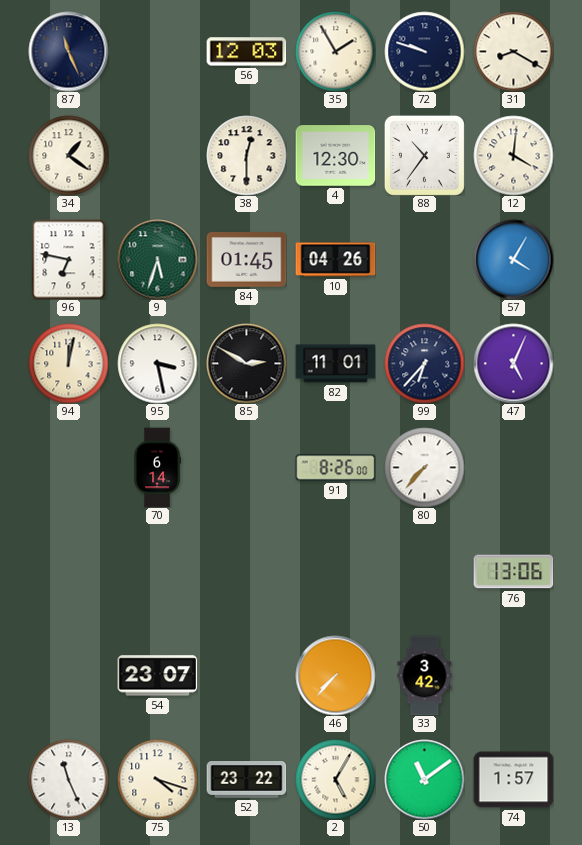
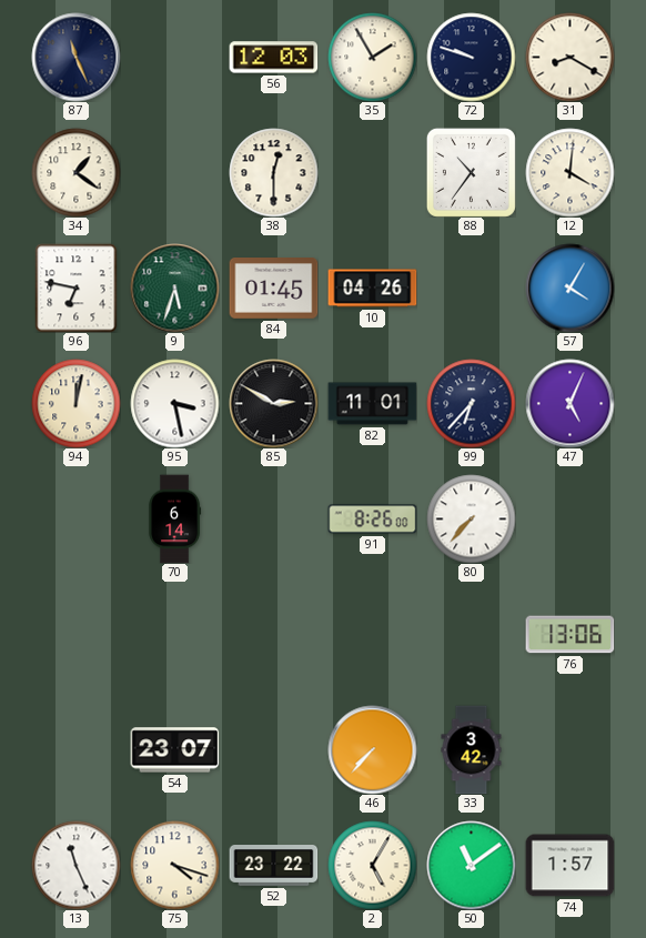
4: 12:30 -> none (335, 156)
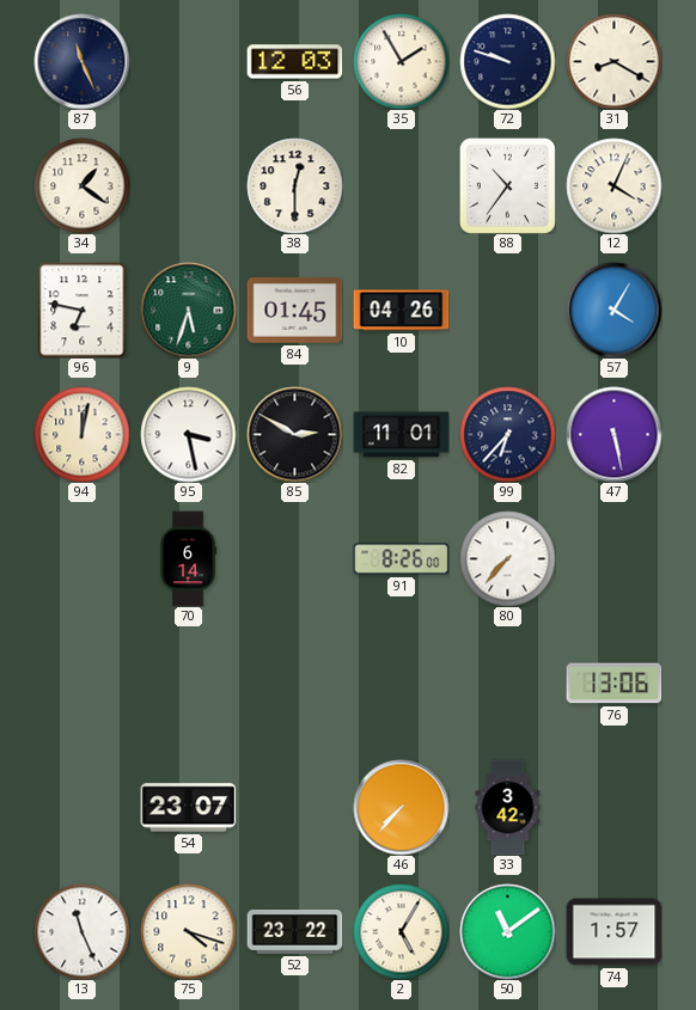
12: 4:01 -> 4:04 (613, 185)
47: 5:04 -> 5:28 (613, 434)
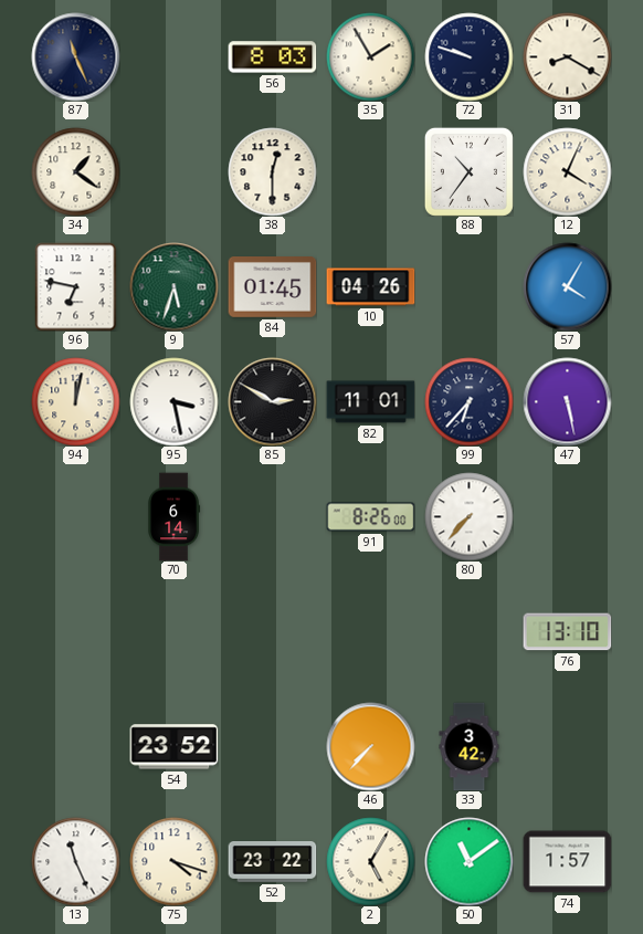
56: 12:03 -> 8:03 (272, 57)
76: 13:06 -> 13:10 (567, 632)
54: 23:07 -> 23:52 (173, 747)
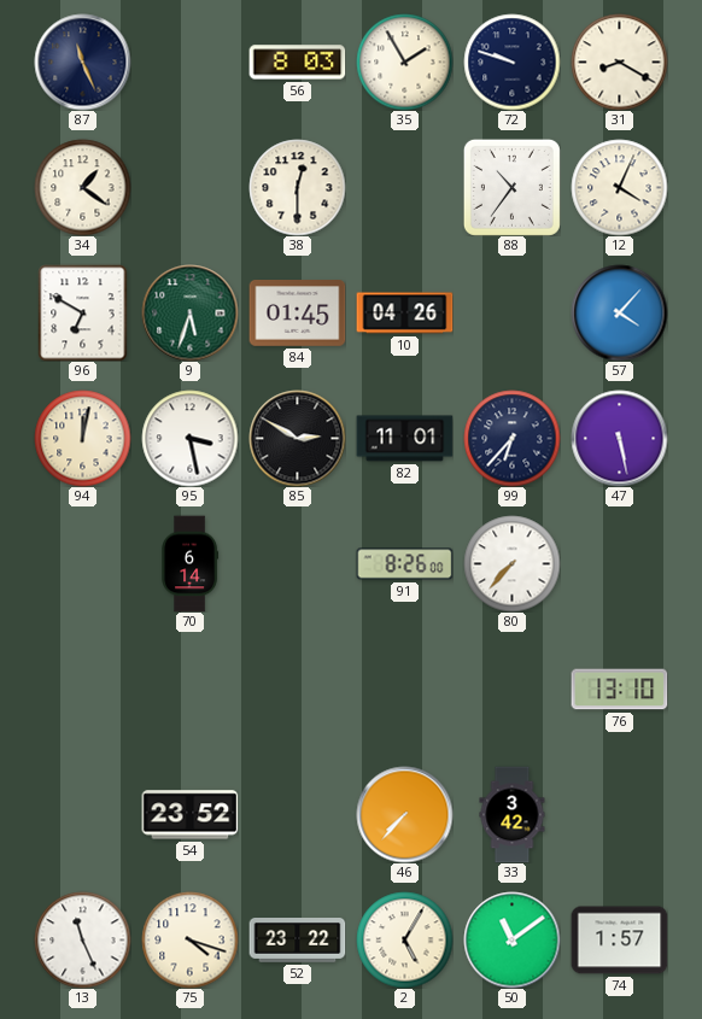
96: 6:47 -> 6:50 (83, 312)
57: 4:05 -> 4:07 (619, 312)
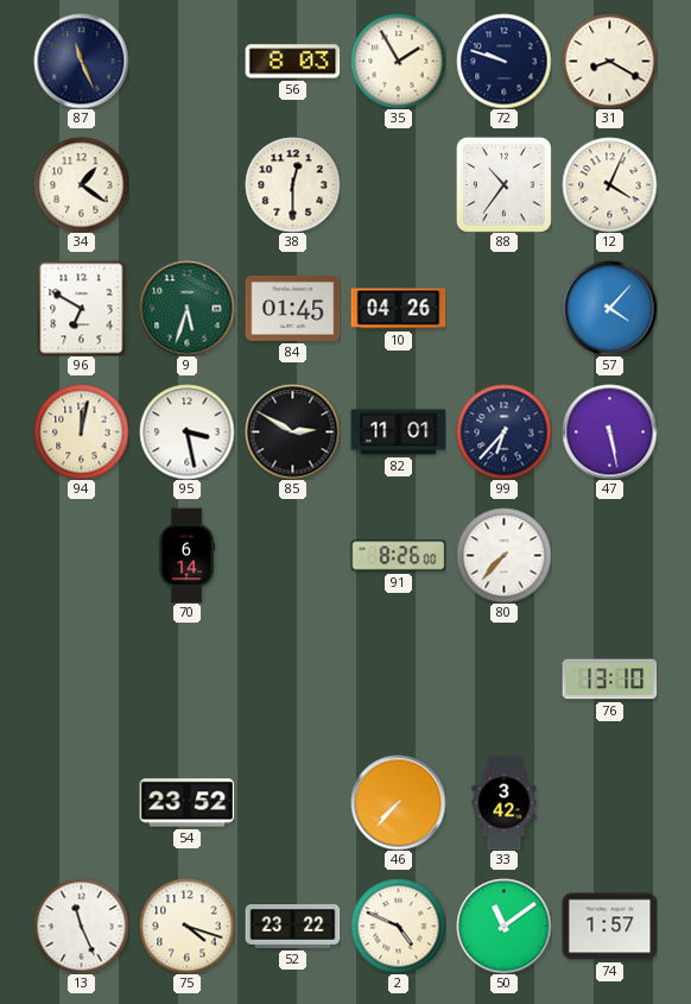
2: 5:05 -> 4:49 (398, 926)
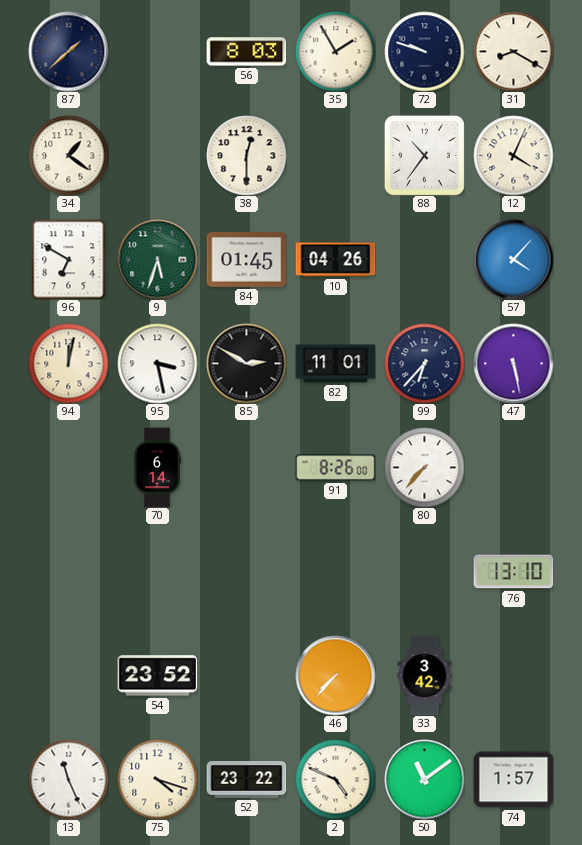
87: 11:26 -> 1:38 (68, 51)
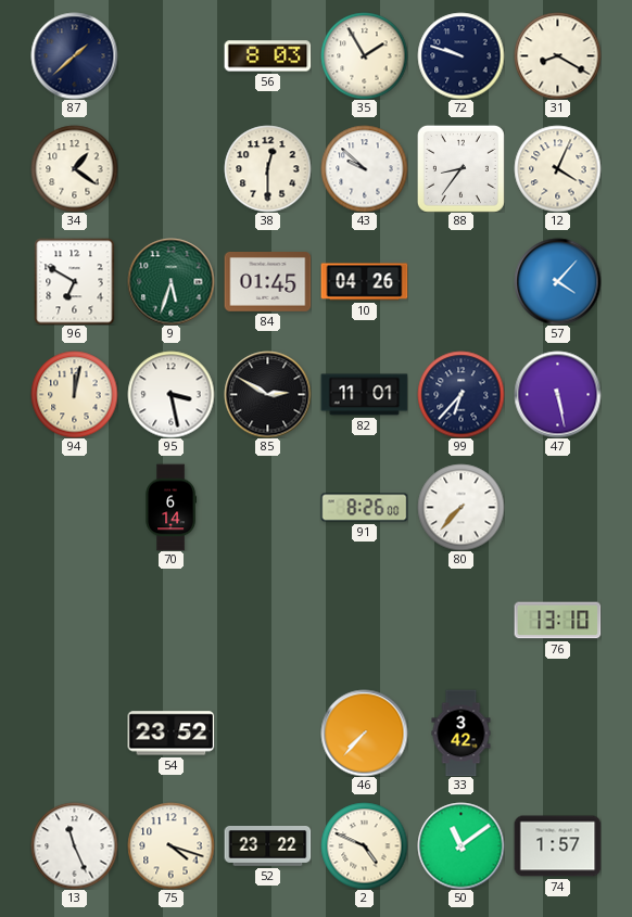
43: none -> 9:52 (364, 168)
88: 10:36 -> 8:36 (460, 168)
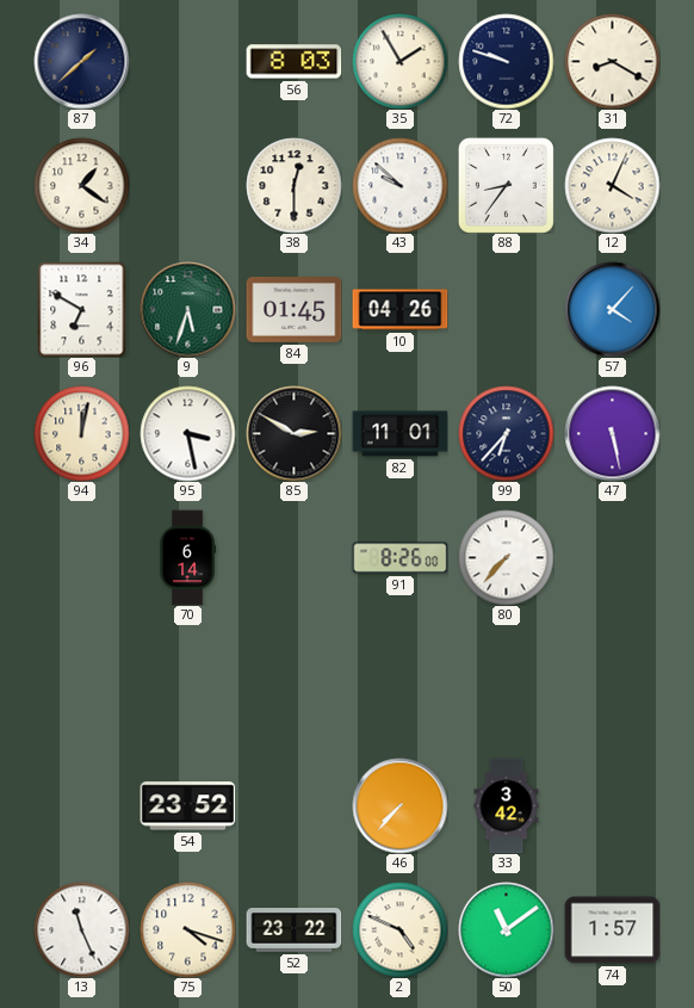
76: 13:10 -> none (557, 621)
